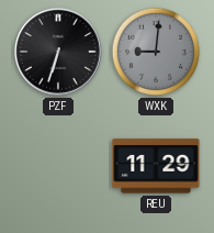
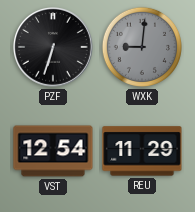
VST: none -> 12:54 (53, 151)
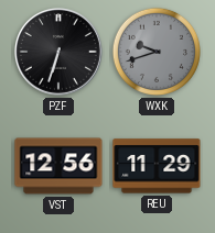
WXK: 9:01 -> 9:42 (157, 52)
VST: 12:54 -> 12:56 (58, 166)
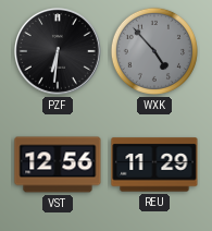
PZF: 6:33 -> 6:31 (58, 51)
WXK: 9:42 -> 4:53 (154, 51)
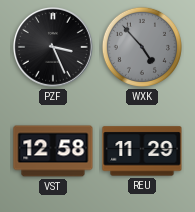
PZF: 6:31 -> 3:26 (53, 47)
VST: 12:56 -> 12:58 (53, 151)
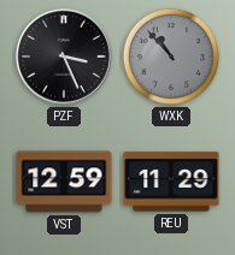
WXK: 4:53 -> 10:53 (171, 57)
VST: 12:58 -> 12:59 (64, 182)
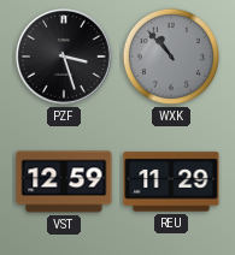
PZF: 3:26 -> 3:27 (64, 57)
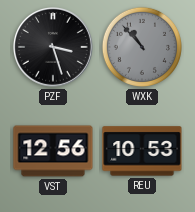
VST: 12:59 -> 12:56 (53, 151)
REU: 11:29 -> 10:53 (142, 151)
